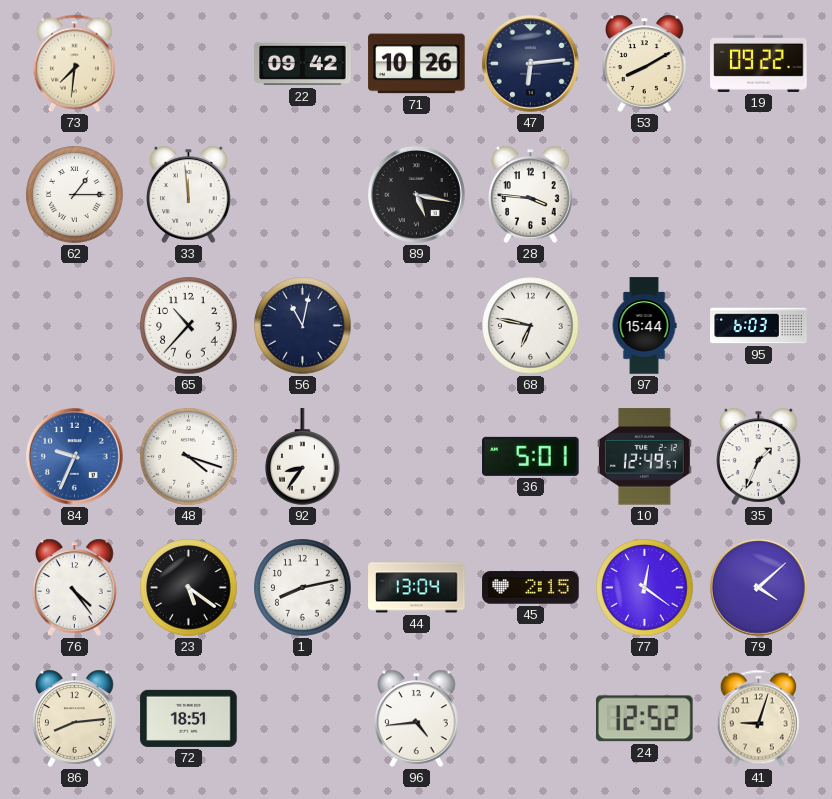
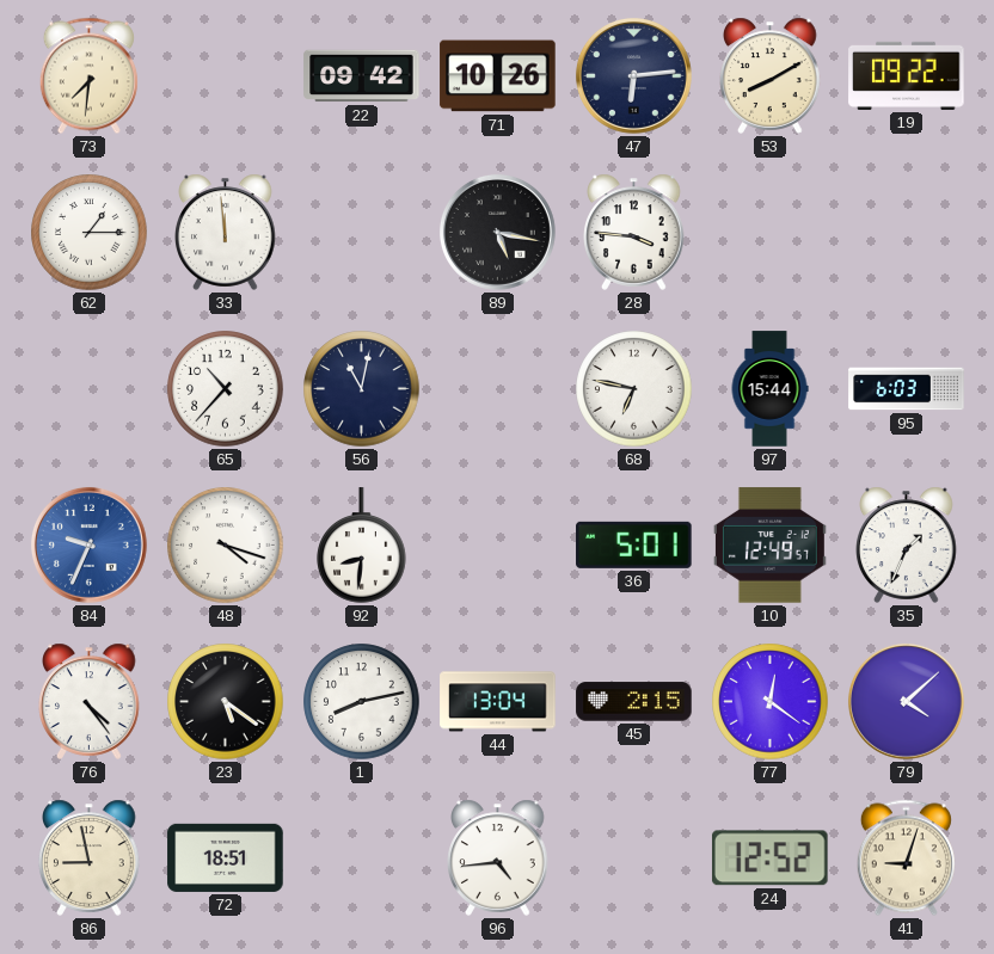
92: 8:36 -> 8:31 (362, 546)
86: 8:14 -> 8:58 (90, 857)
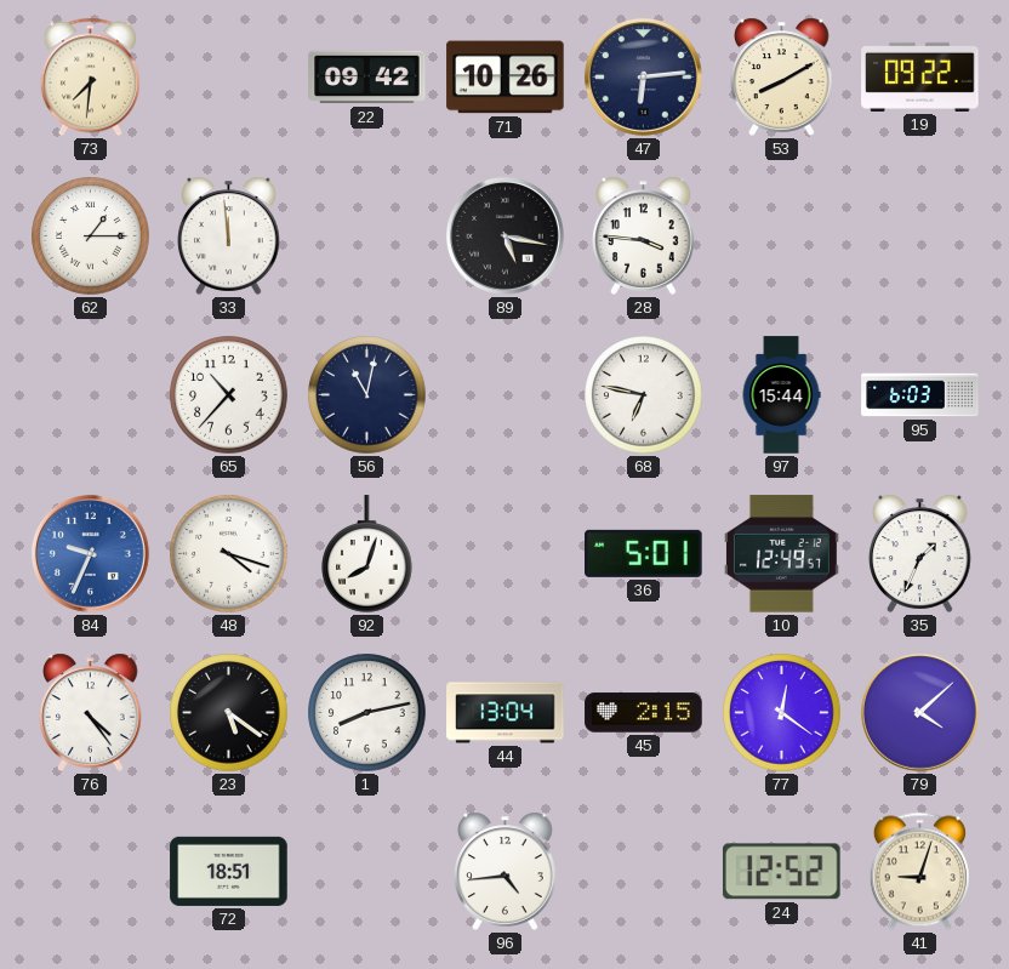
92: 8:31 -> 8:03 (367, 554)
86: 8:58 -> none (90, 857)
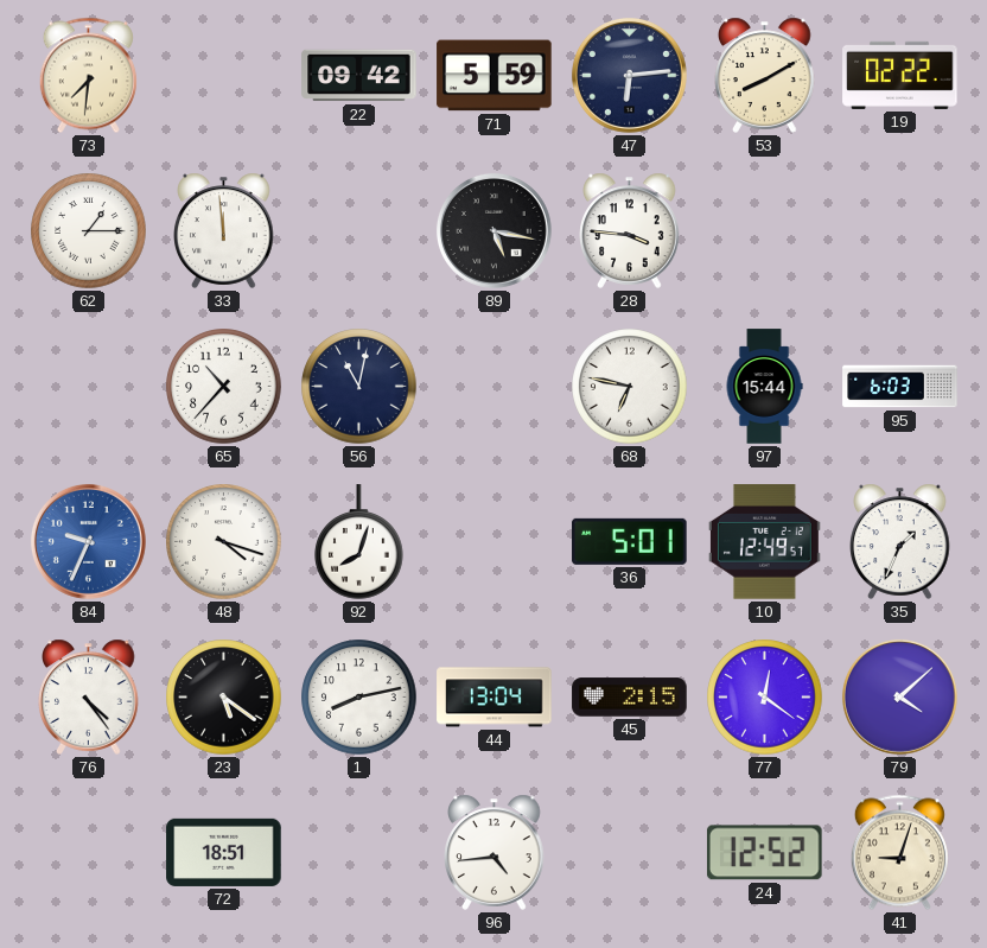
71: 10:26 -> 5:59 (495, 76)
19: 09:22 -> 02:22 (900, 75)
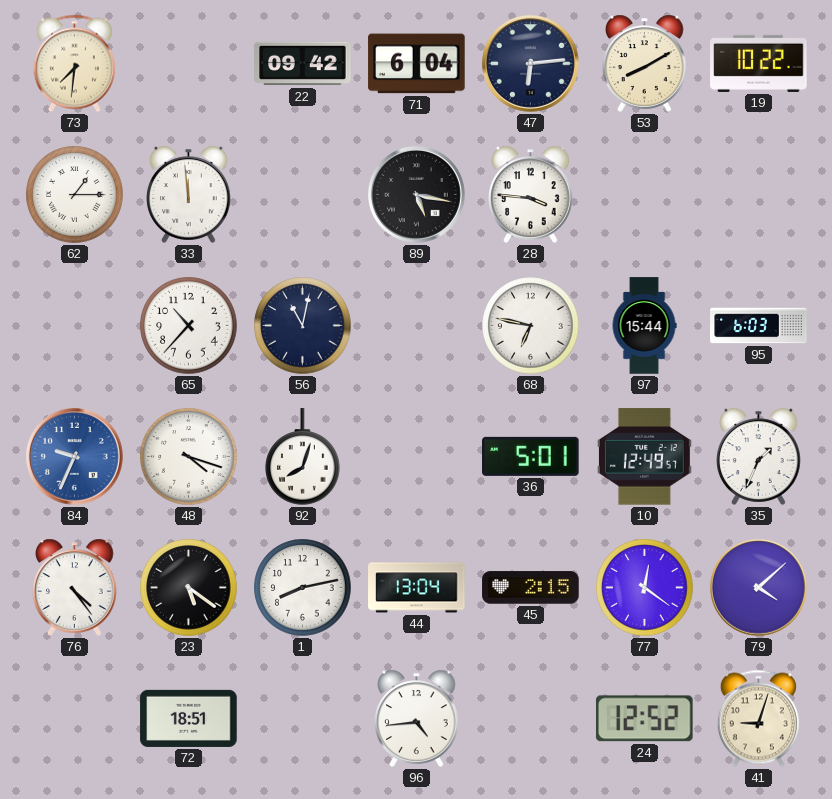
71: 5:59 -> 6:04 (417, 64)
19: 02:22 -> 10:22 (759, 63)
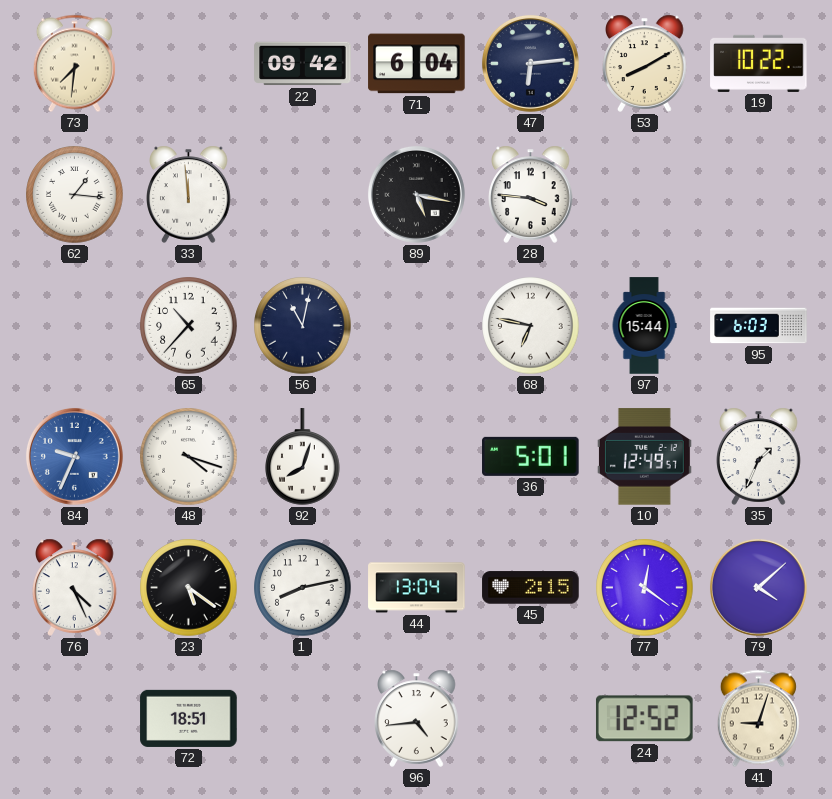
62: 1:15 -> 1:16 (75, 195)
76: 4:24 -> 4:26 (75, 587)
